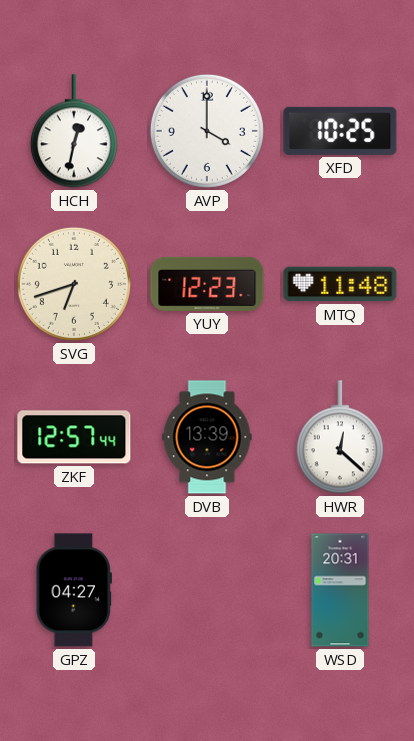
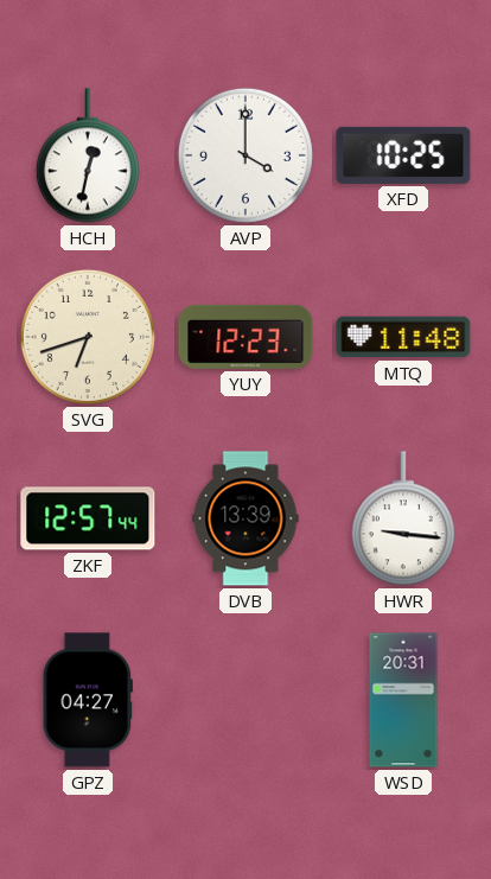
HWR: 12:22 -> 9:16 (403, 518)
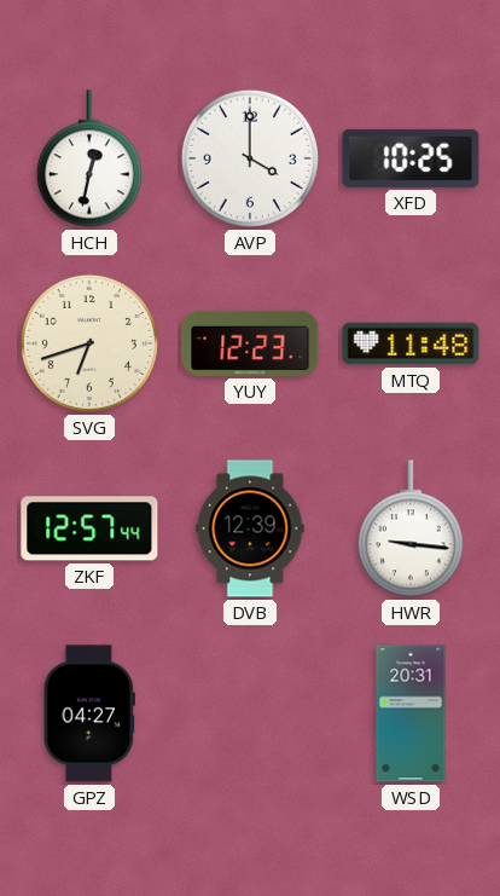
DVB: 13:39 -> 12:39 (250, 528)
